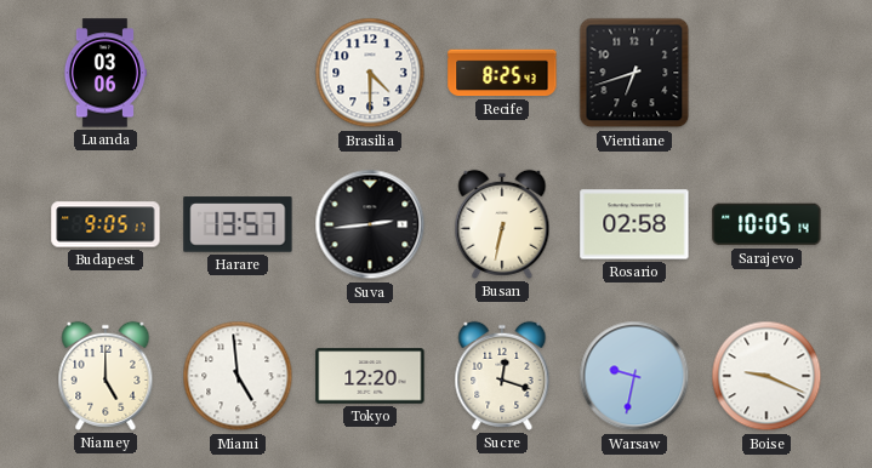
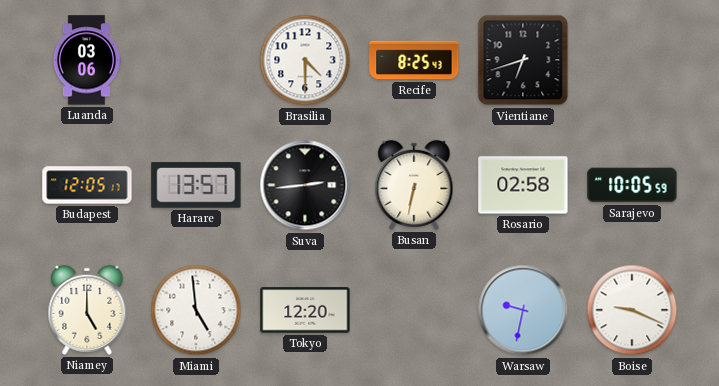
Budapest: 9:05 -> 12:05 (87, 185)
Sarajevo: 10:05:14 -> 10:05:59 (632, 185)
Sucre: 12:18 -> none (502, 376)
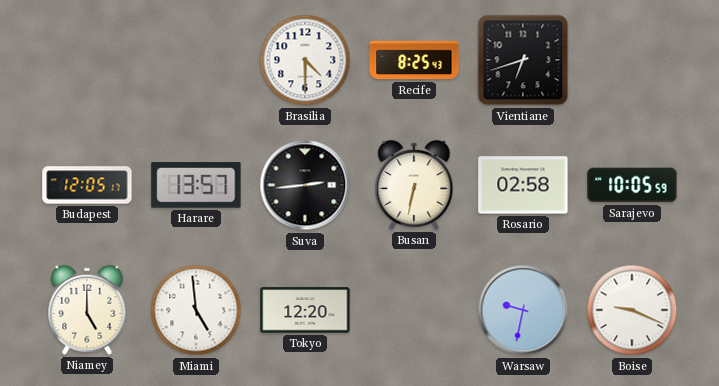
Luanda: 03:06 -> none (86, 60)
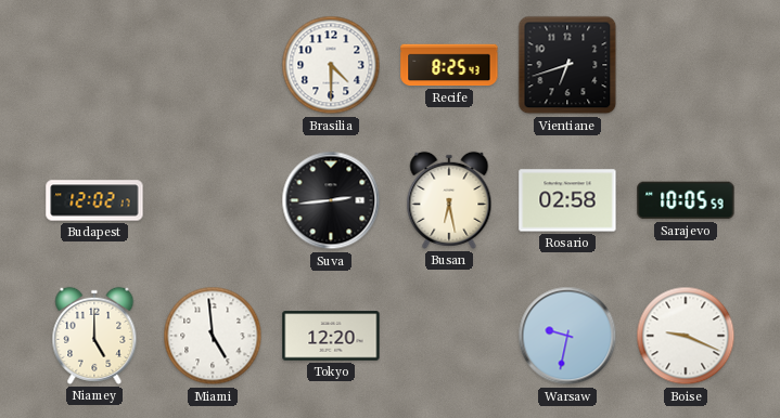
Budapest: 12:05 -> 12:02 (94, 200)
Harare: 13:57 -> none (196, 185)
Busan: 6:32 -> 6:28 (449, 200)
